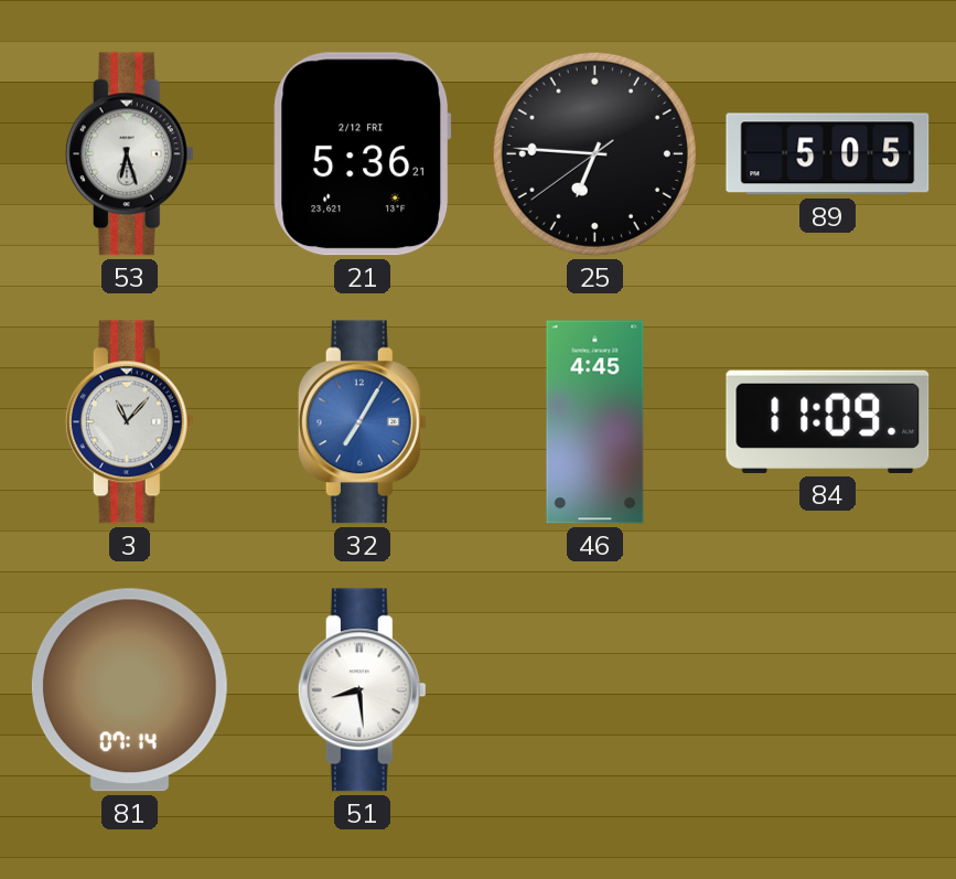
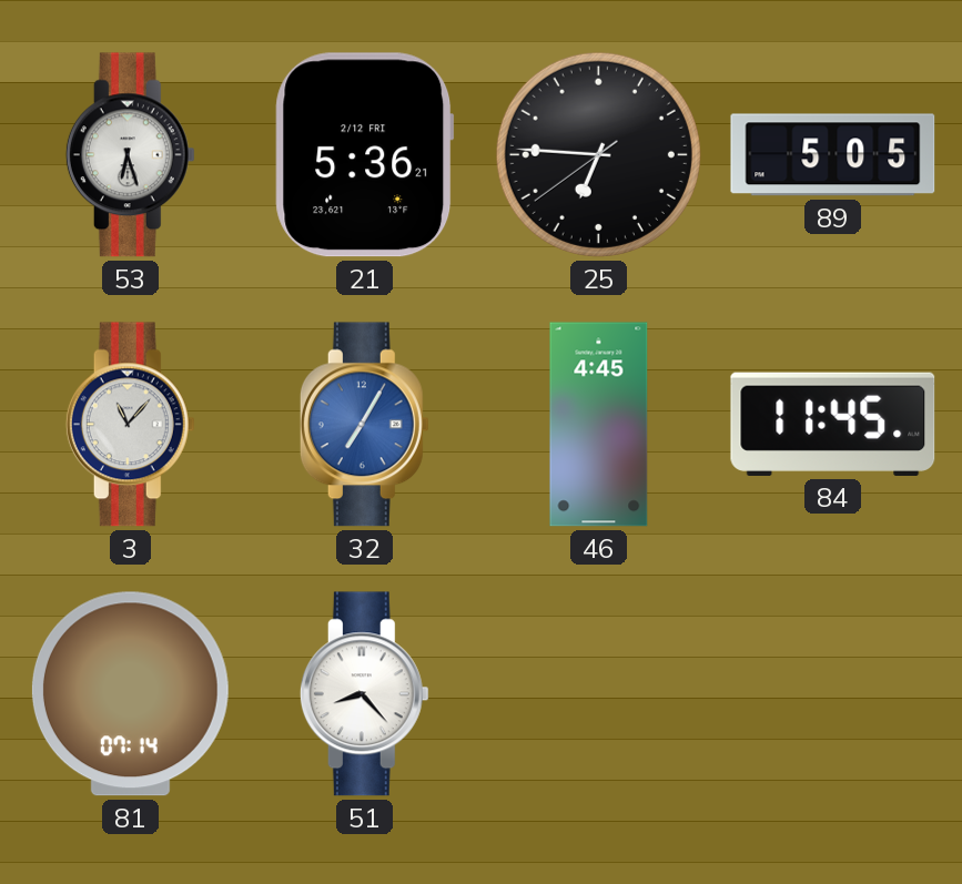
84: 11:09 -> 11:45 (833, 424)
51: 8:29 -> 8:23 (364, 694)
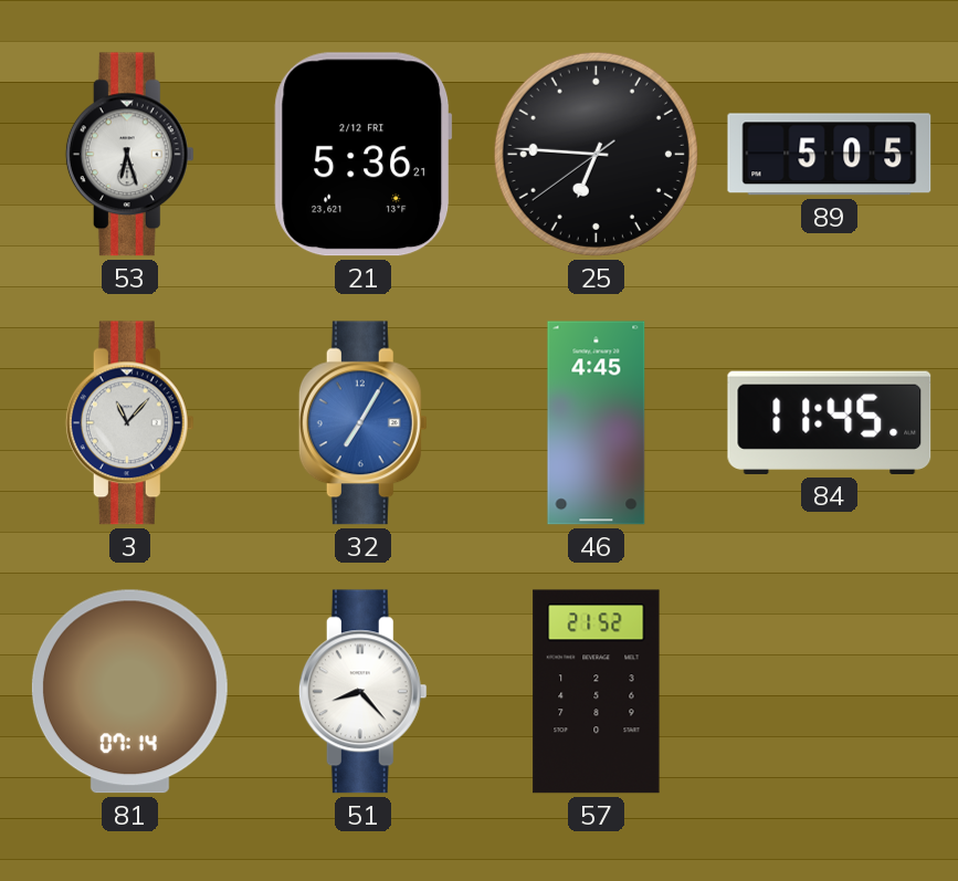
57: none -> 21:52 (597, 692)
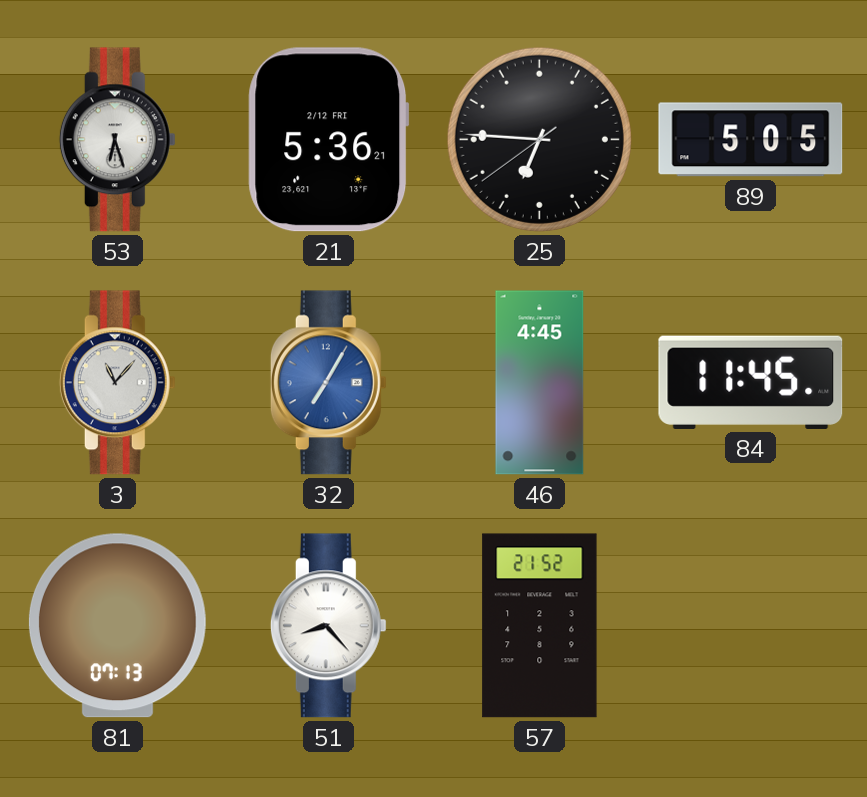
81: 07:14 -> 07:13 (117, 626)
